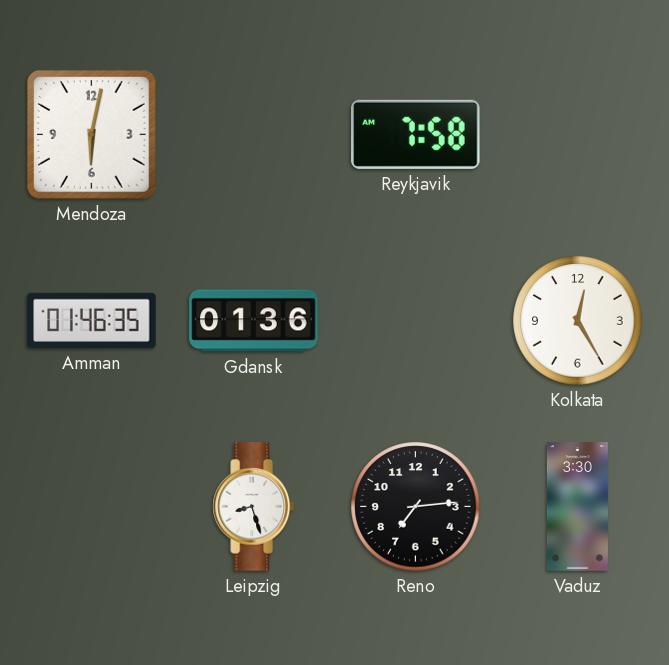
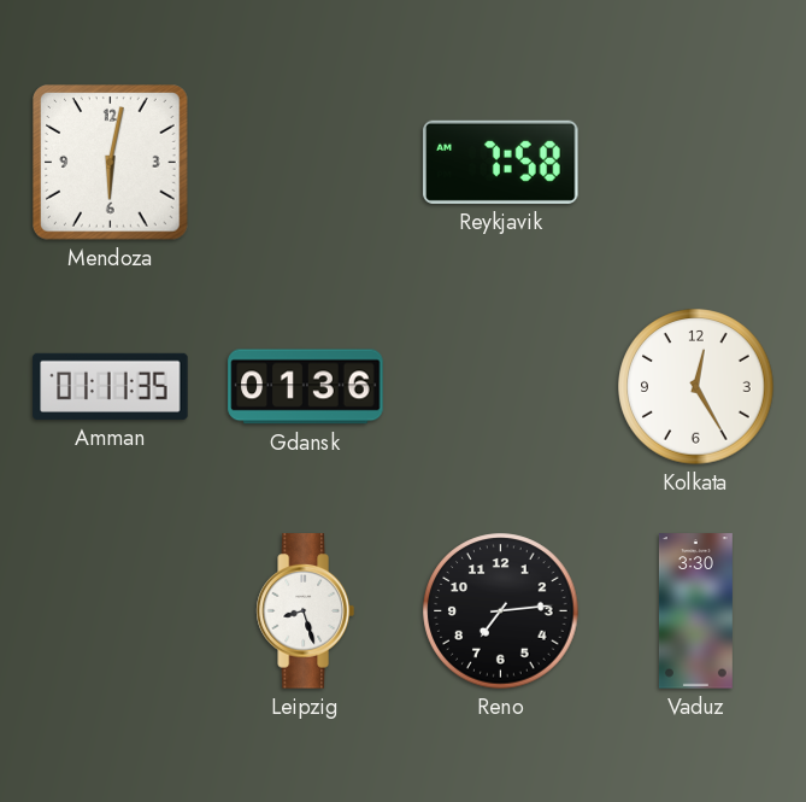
Amman: 01:46 -> 01:11 (111, 386)
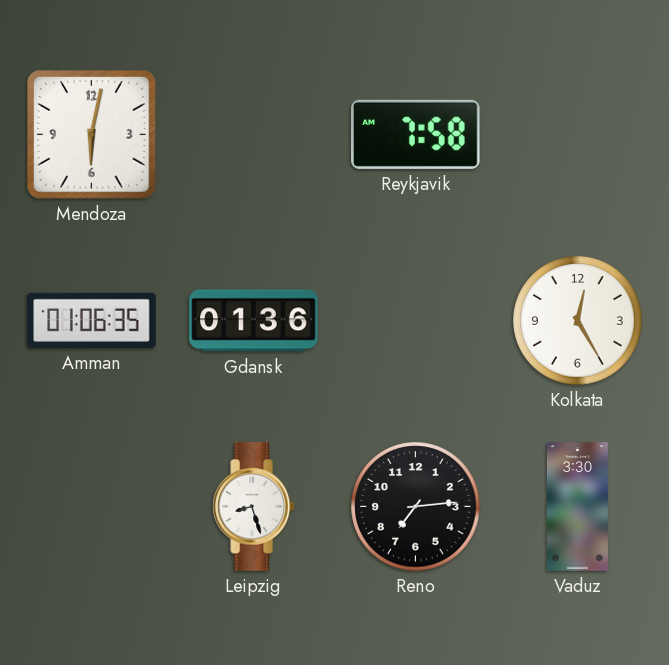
Amman: 01:11 -> 01:06 (92, 320)
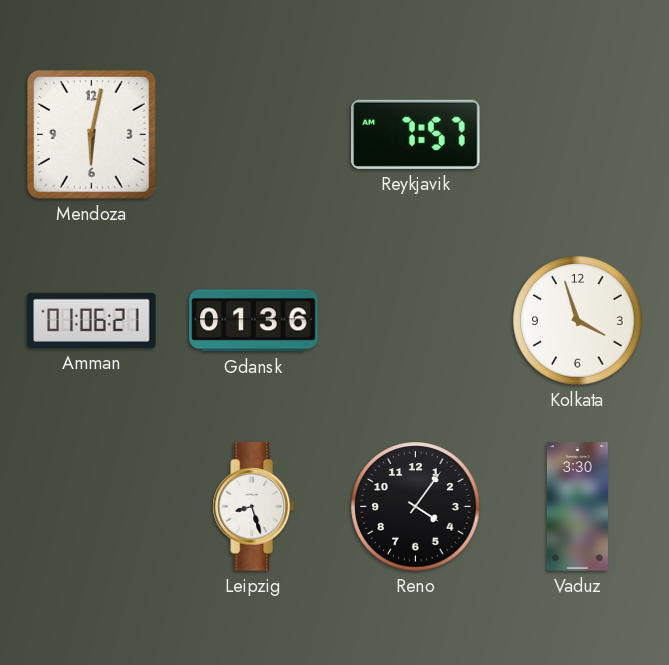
Reykjavik: 7:58 -> 7:57 (416, 134)
Amman: 01:06:35 -> 01:06:21 (92, 320)
Kolkata: 12:25 -> 3:57 (578, 321)
Reno: 7:14 -> 4:06 (416, 507)
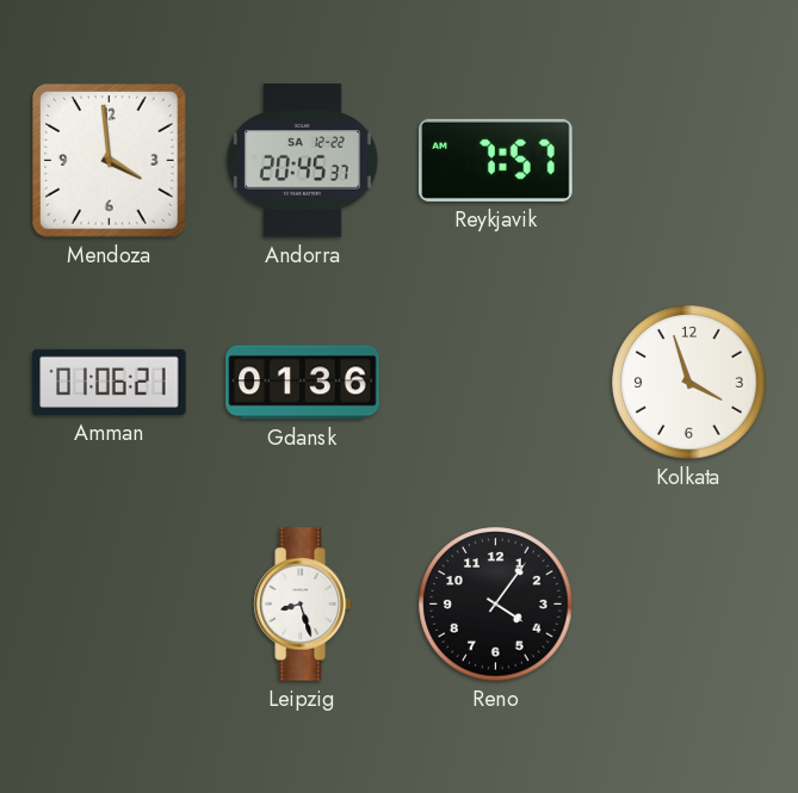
Mendoza: 6:02 -> 3:59 (110, 161)
Andorra: none -> 20:45 (302, 161)
Vaduz: 3:30 -> none (577, 507)
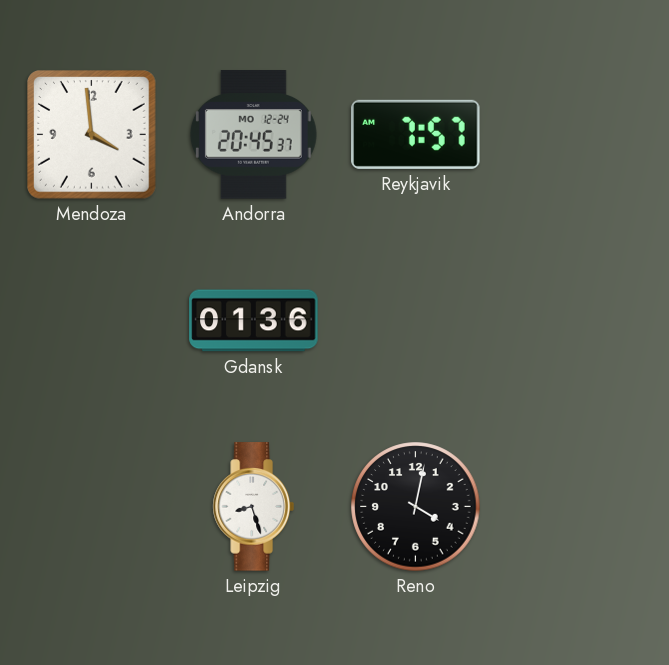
Andorra date: SA 12-22 -> MO 12-24 (253, 135)
Amman: 01:06 -> none (110, 382)
Kolkata: 3:57 -> none (689, 383)
Reno: 4:06 -> 4:02 (416, 507)
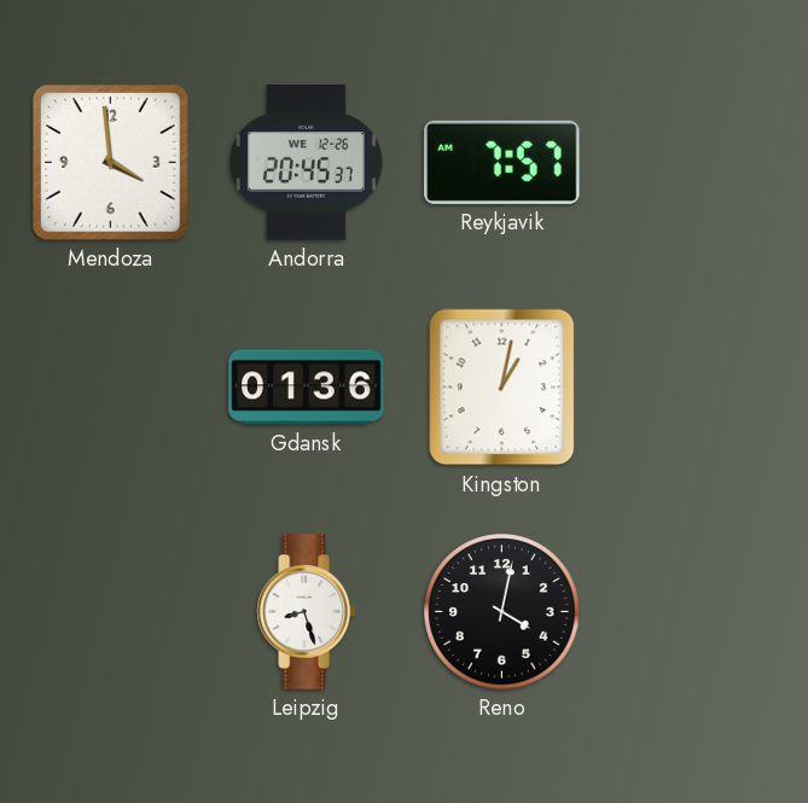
Andorra date: MO 12-24 -> WE 12-26 (306, 163)
Kingston: none -> 1:02 (502, 388)
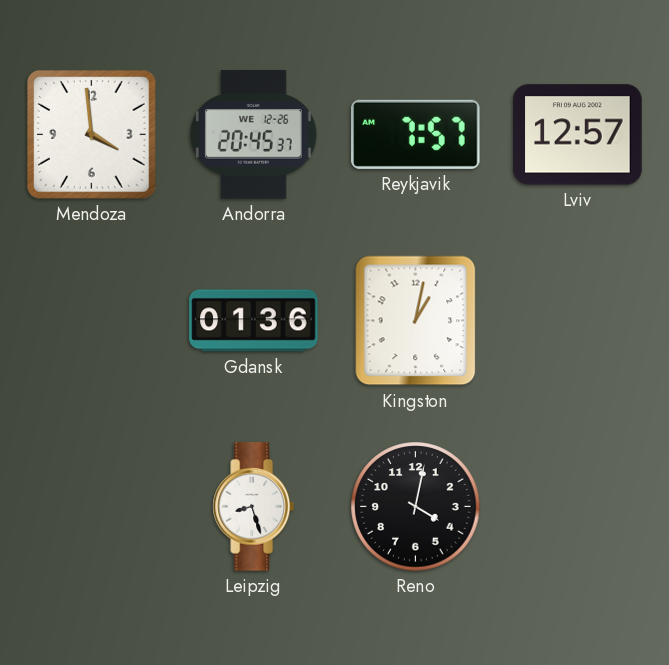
Lviv: none -> 12:57 (578, 135)
